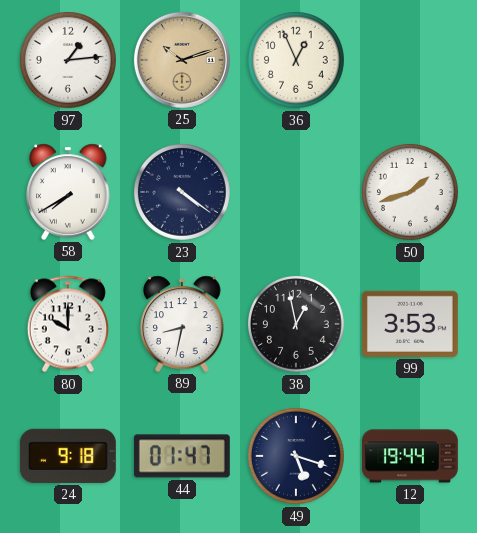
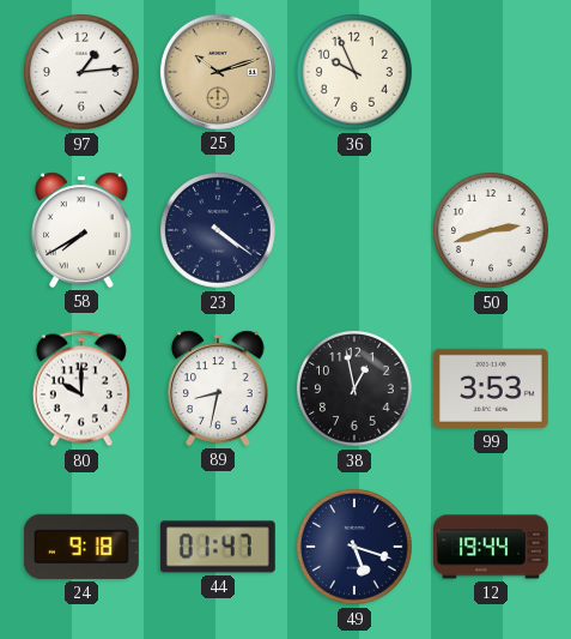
36: 12:56 -> 9:56 (356, 73)
50: 1:42 -> 2:42 (492, 231)
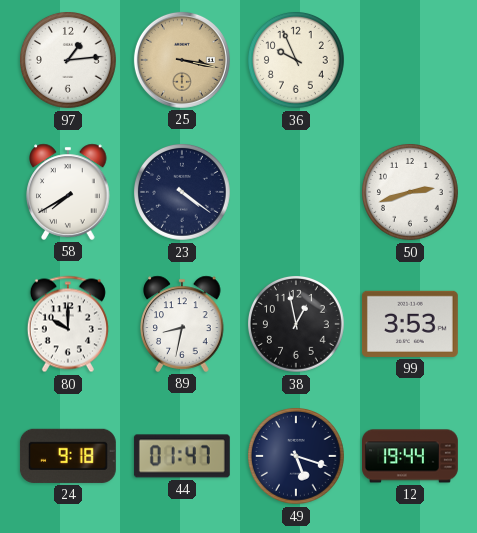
25: 10:12 -> 3:17 (182, 60)
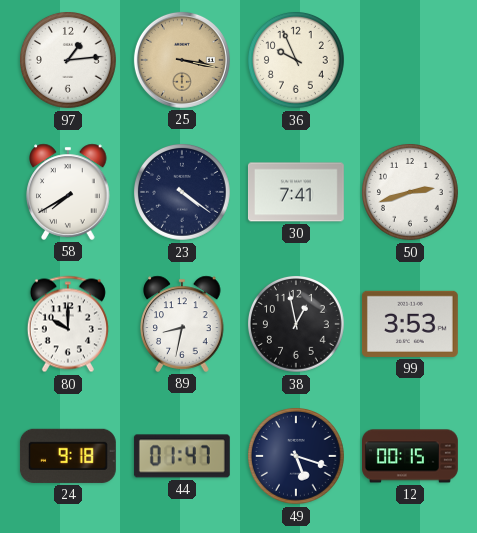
30: none -> 7:41 (296, 192)
12: 19:44 -> 00:15 (411, 456)
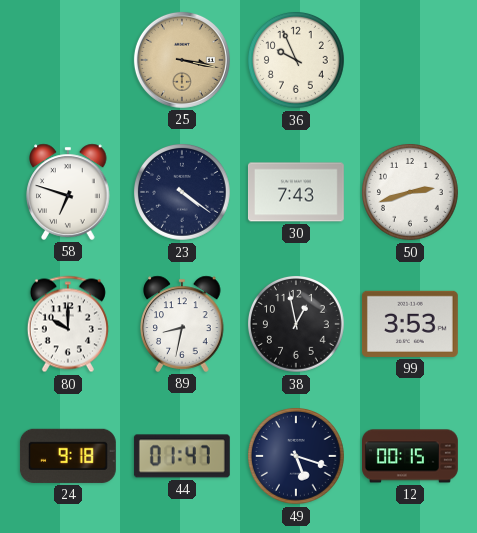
97: 1:14 -> none (69, 61)
58: 7:40 -> 6:48 (68, 192)
30: 7:41 -> 7:43 (296, 192)
